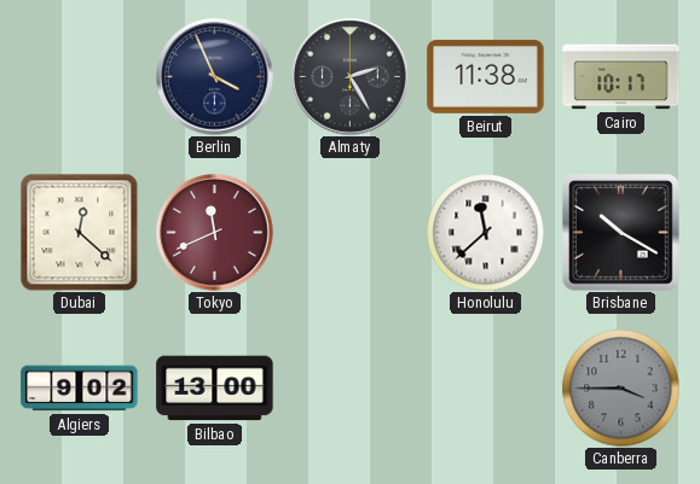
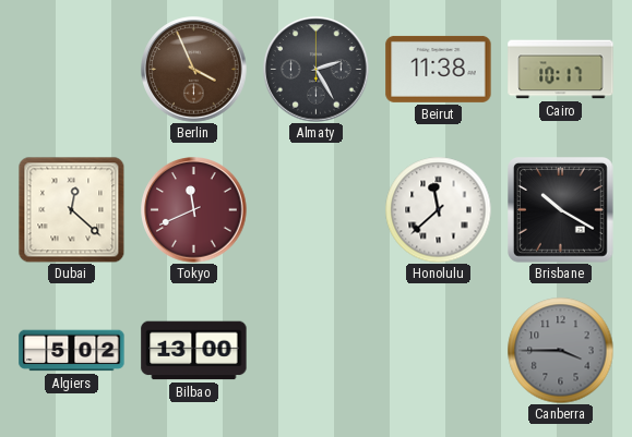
Berlin dial: navy -> brown (194, 70)
Algiers: 9:02 -> 5:02 (72, 351)
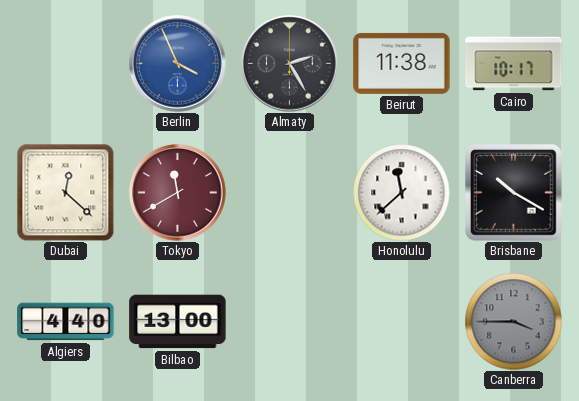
Berlin dial: brown -> blue (178, 64)
Tokyo: 11:41 -> 11:40 (178, 193)
Algiers: 5:02 -> 4:40 (66, 322)
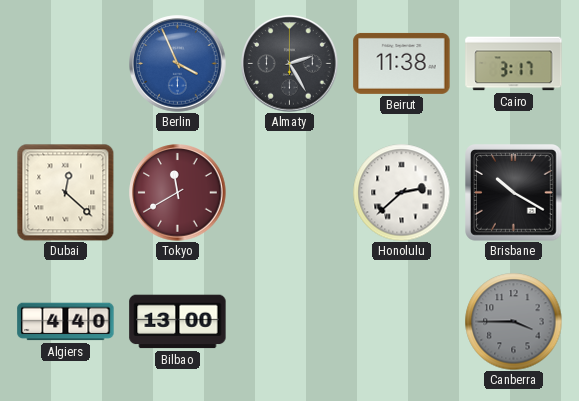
Cairo: 10:17 -> 3:17 (514, 64)
Honolulu: 11:38 -> 2:38 (401, 192)
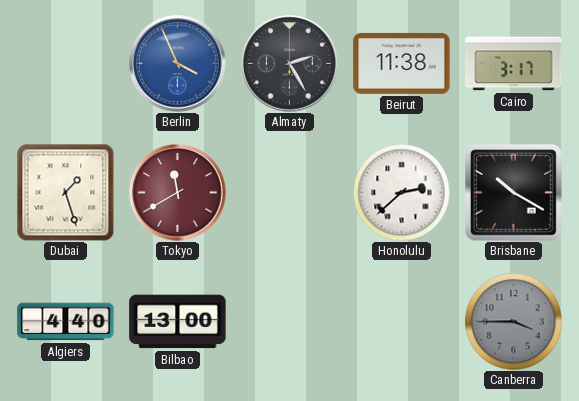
Dubai: 12:22 -> 1:27 (65, 192)
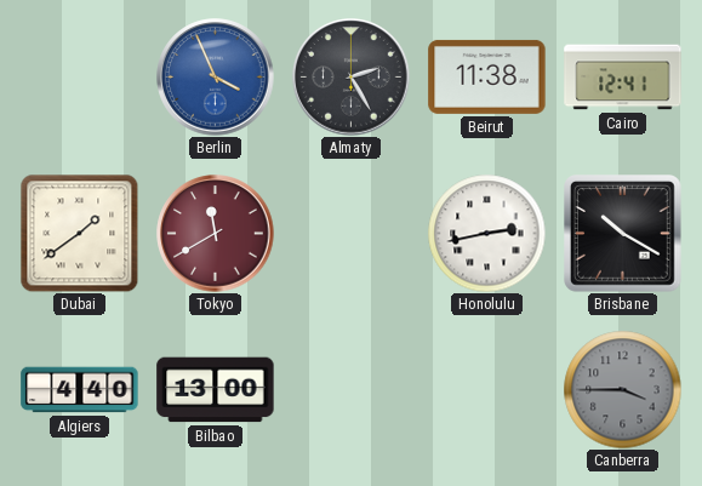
Cairo: 3:17 -> 12:41 (623, 78)
Dubai: 1:27 -> 1:39 (79, 233)
Honolulu: 2:38 -> 2:43 (486, 233)
